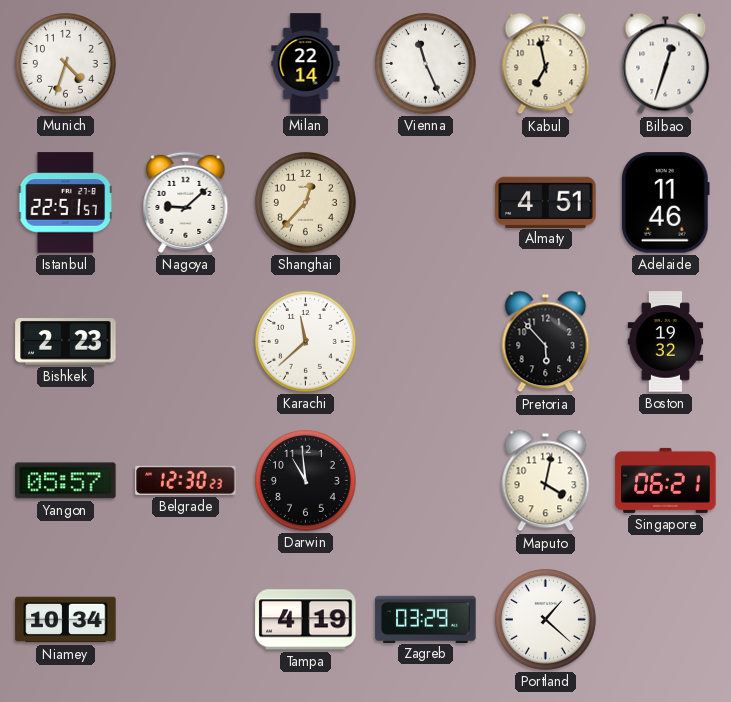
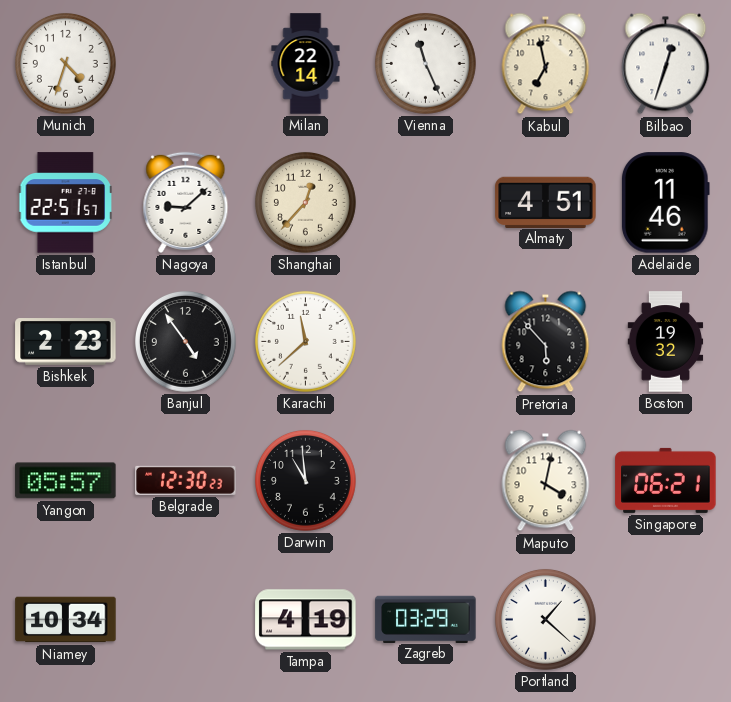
Banjul: none -> 4:54 (185, 341)
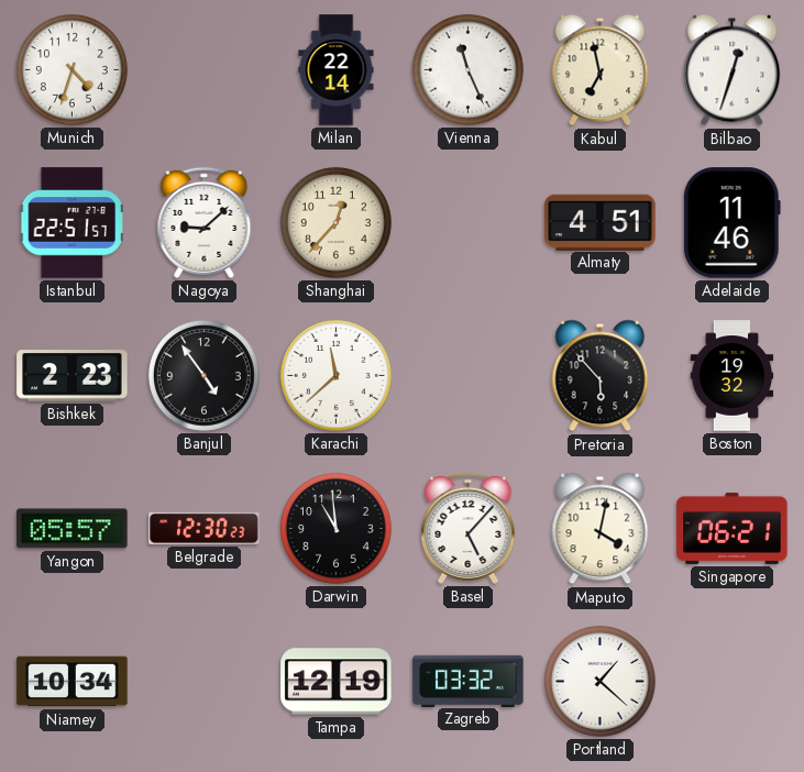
Basel: none -> 5:07 (469, 528)
Tampa: 4:19 -> 12:19 (337, 682)
Zagreb: 03:29 -> 03:32 (469, 681)
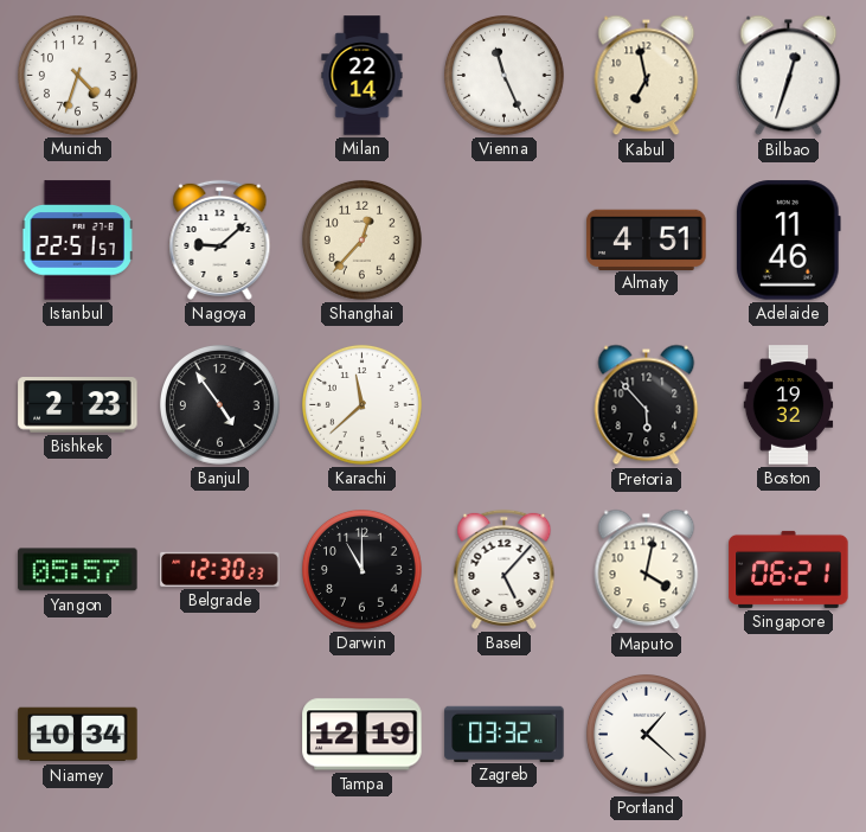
Darwin: 10:59 -> 11:00 (361, 569)
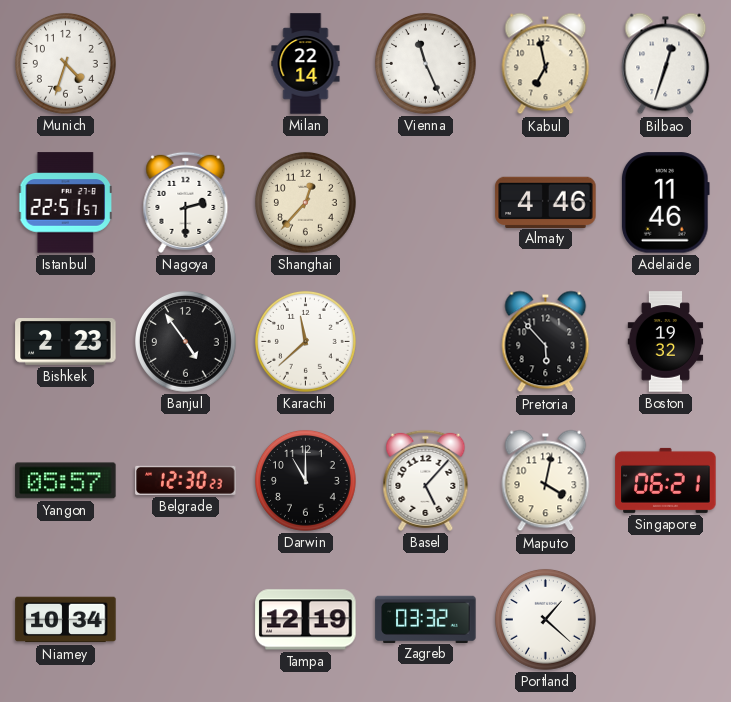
Nagoya: 9:08 -> 2:30 (186, 202)
Almaty: 4:51 -> 4:46 (546, 202)
